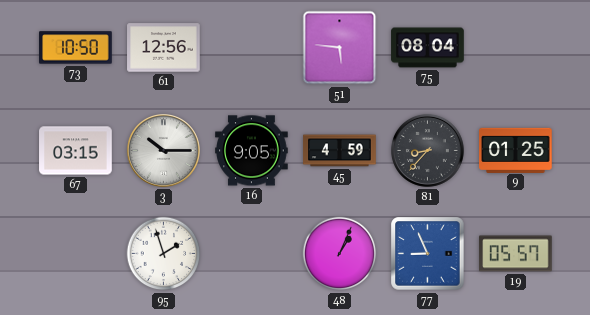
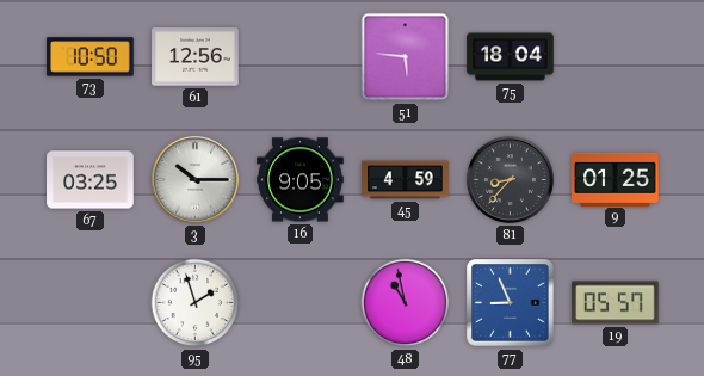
75: 08:04 -> 18:04 (511, 57)
67: 03:15 -> 03:25 (91, 180)
48: 1:04 -> 10:58 (406, 303)
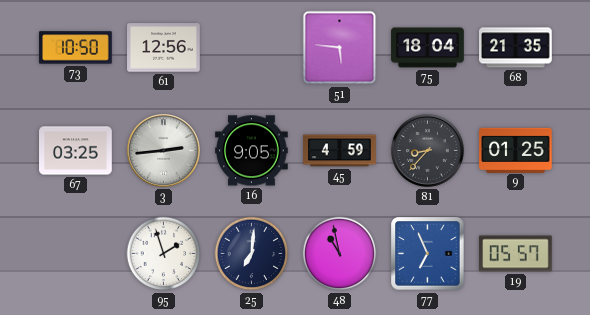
68: none -> 21:35 (516, 48)
3: 10:15 -> 2:44 (163, 150)
25: none -> 7:01 (252, 254)
77: 8:56 -> 6:56 (428, 254)
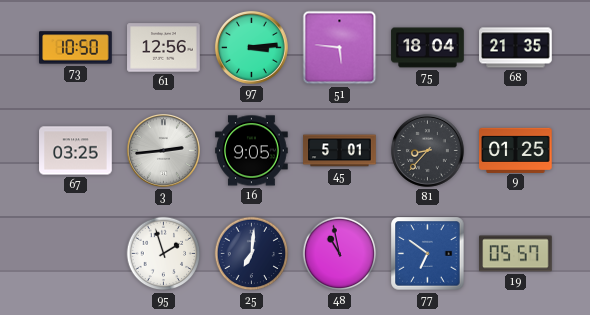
97: none -> 3:14 (251, 47)
45: 4:59 -> 5:01 (340, 151)
77: 6:56 -> 6:51 (428, 254)
